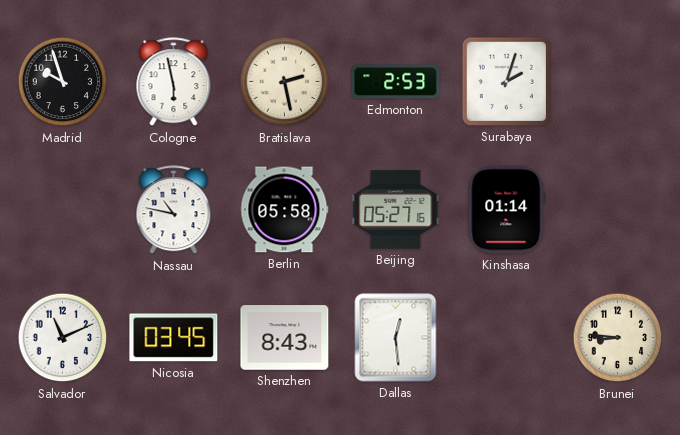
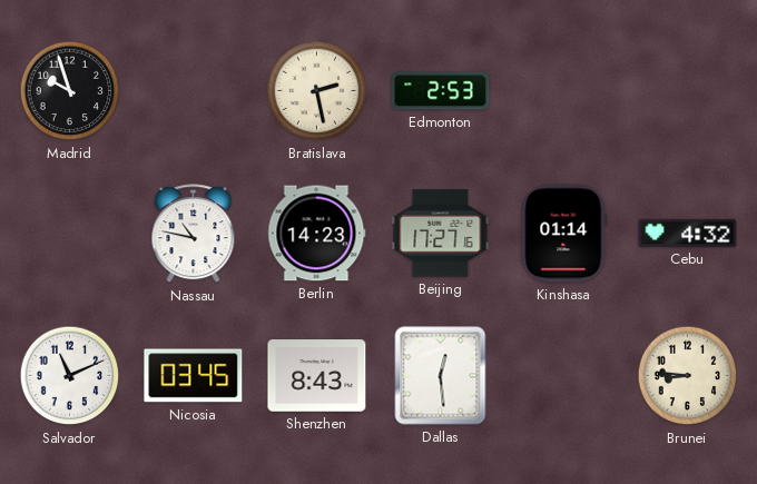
Cologne: 5:58 -> none (174, 82)
Surabaya: 2:03 -> none (506, 81)
Berlin: 05:58 -> 14:23 (317, 234)
Beijing: 05:27 -> 17:27 (441, 234)
Cebu: none -> 4:32 (688, 233)
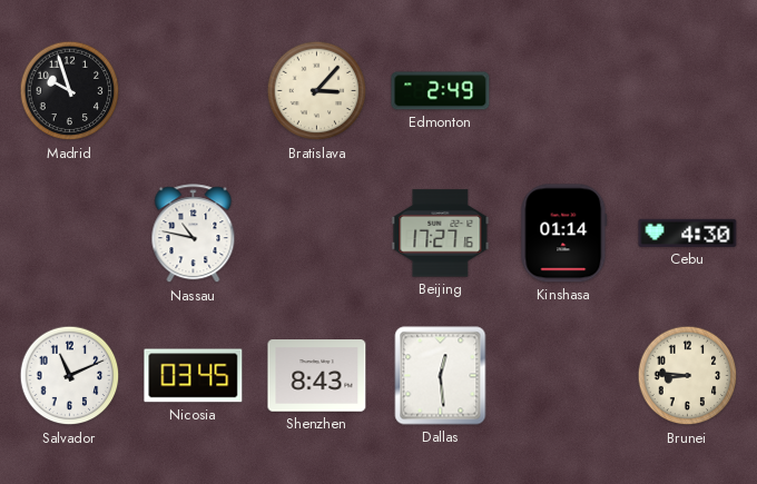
Bratislava: 2:28 -> 3:07 (317, 91)
Edmonton: 2:53 -> 2:49 (441, 91)
Berlin: 14:23 -> none (317, 234)
Cebu: 4:32 -> 4:30 (688, 233)
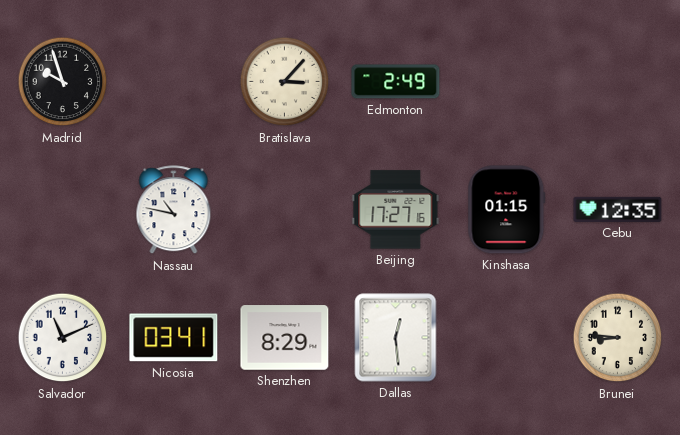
Kinshasa: 01:14 -> 01:15 (507, 210)
Cebu: 4:30 -> 12:35 (618, 209)
Nicosia: 03:45 -> 03:41 (174, 338)
Shenzhen: 8:43 -> 8:29 (285, 338)
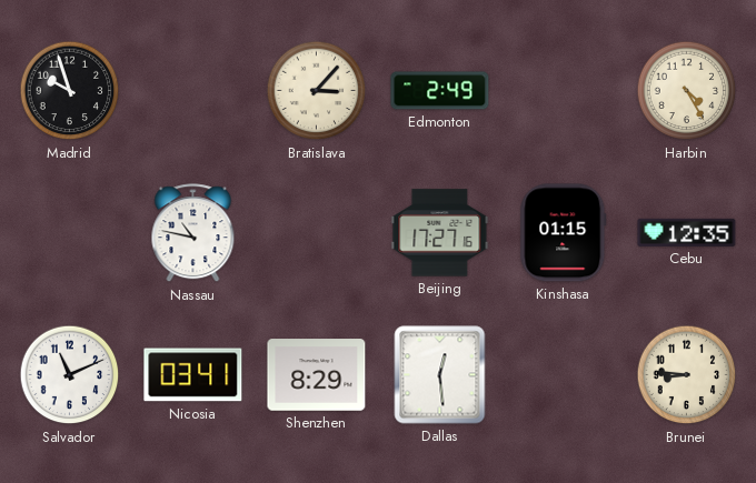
Harbin: none -> 4:25 (687, 91)
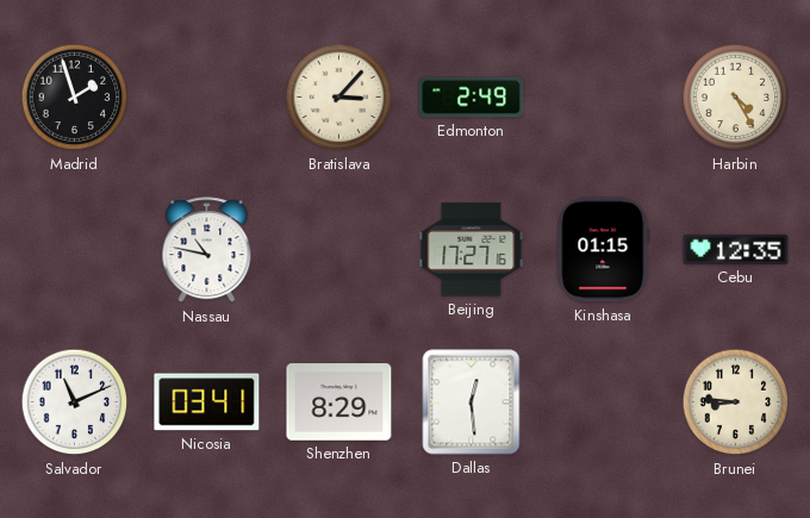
Madrid: 9:57 -> 1:57 (75, 98)
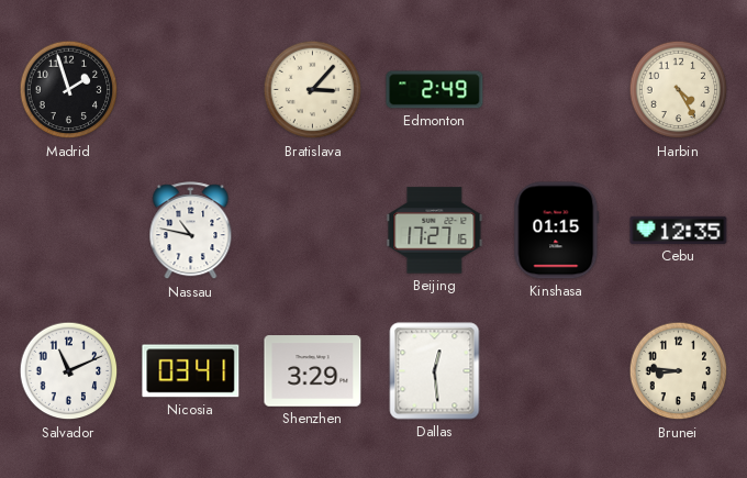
Shenzhen: 8:29 -> 3:29 (313, 371)
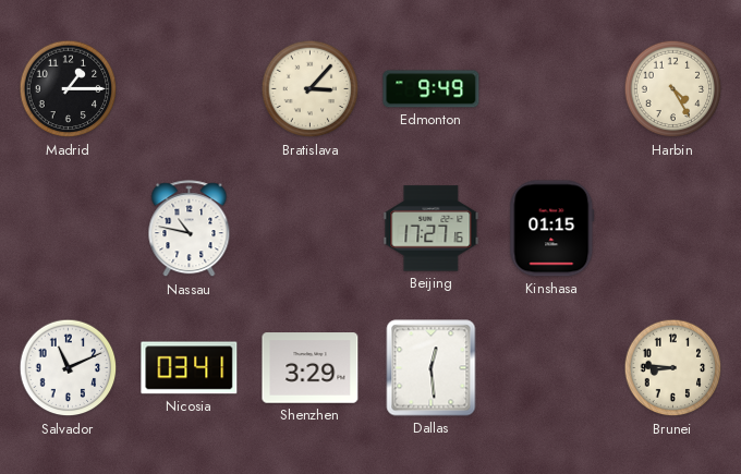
Madrid: 1:57 -> 1:15 (69, 89)
Edmonton: 2:49 -> 9:49 (432, 89)
Cebu: 12:35 -> none (679, 230)
